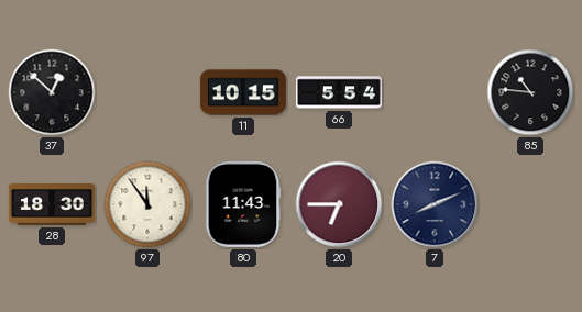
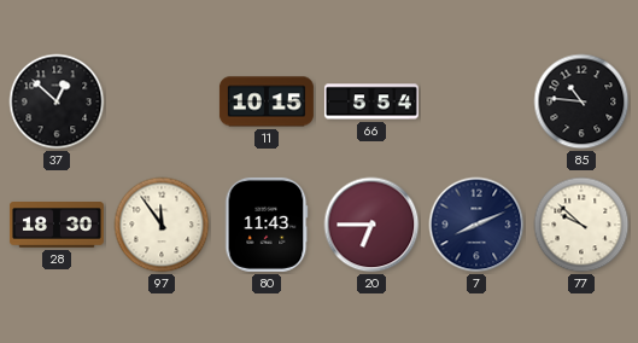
77: none -> 9:52 (581, 225)
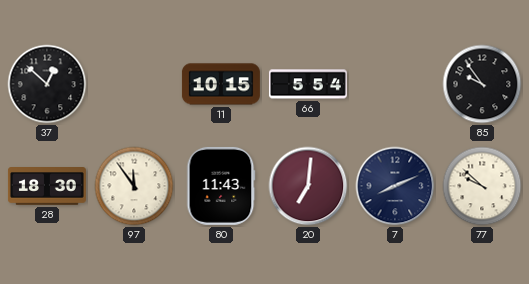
85: 10:46 -> 9:54 (482, 84)
20: 6:45 -> 7:01 (308, 186)
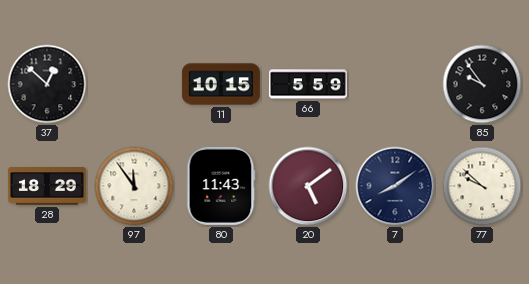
66: 5:54 -> 5:59 (308, 84)
28: 18:30 -> 18:29 (47, 186)
20: 7:01 -> 5:09 (308, 186)
7: 8:11 -> 8:09 (395, 186)
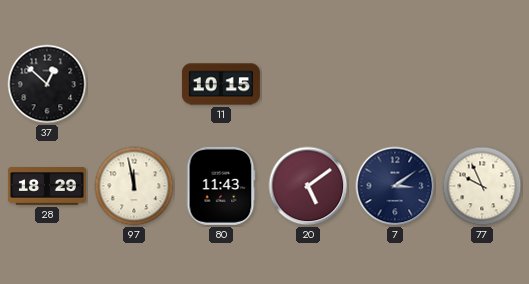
66: 5:59 -> none (308, 84)
85: 9:54 -> none (482, 84)
97: 11:54 -> 11:58 (134, 186)
7: 8:09 -> 3:09 (395, 186)
77: 9:52 -> 9:56 (482, 186)
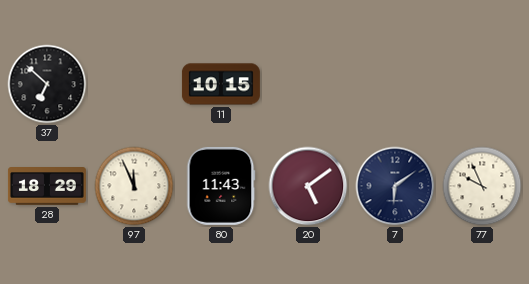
37: 12:52 -> 6:52 (47, 84)
97: 11:58 -> 11:56 (134, 186)
7: 3:09 -> 6:09 (395, 186)
